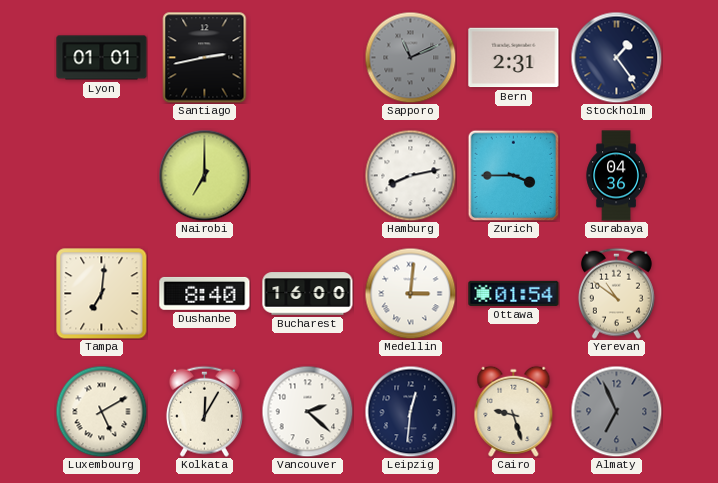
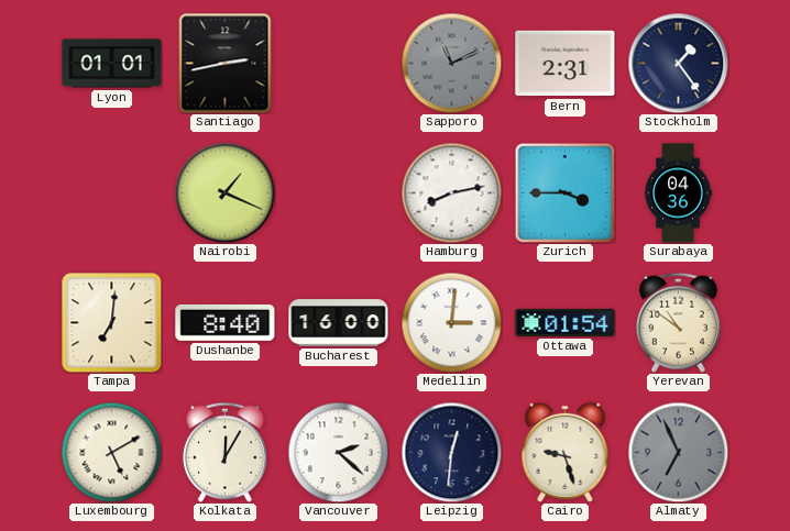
Nairobi: 7:00 -> 1:19 (224, 192)
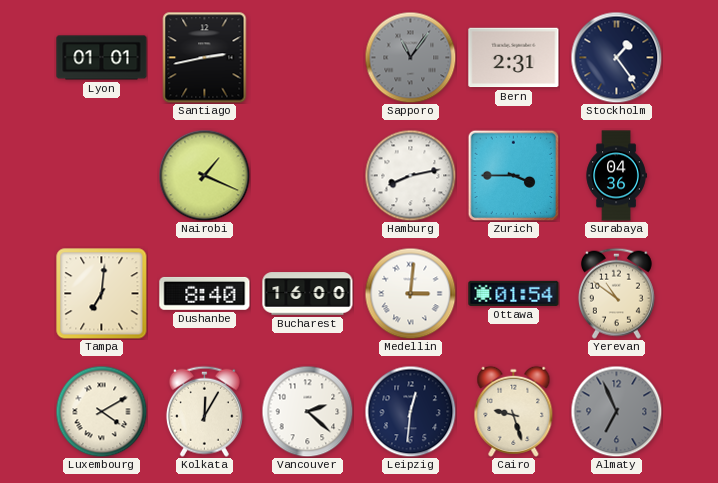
Sapporo: 11:11 -> 11:06 (410, 57)
Luxembourg: 5:10 -> 4:10 (101, 411)
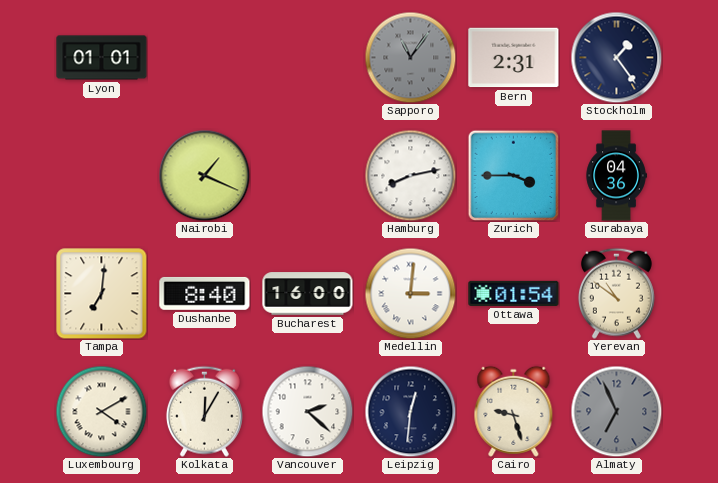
Santiago: 2:43 -> none (205, 58)
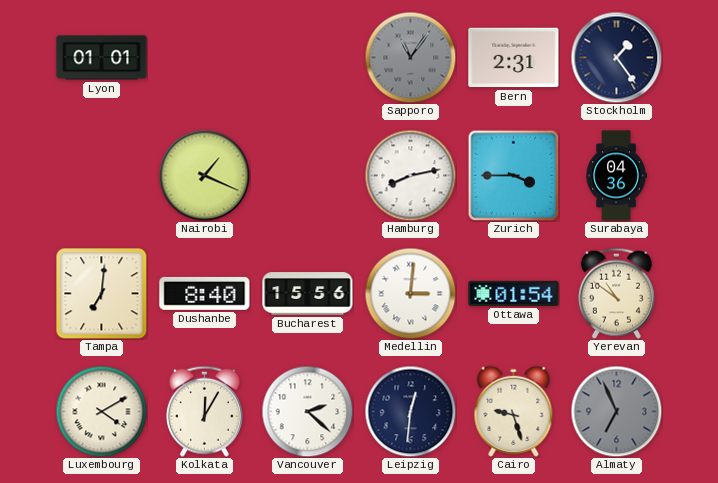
Bucharest: 16:00 -> 15:56 (308, 294)
